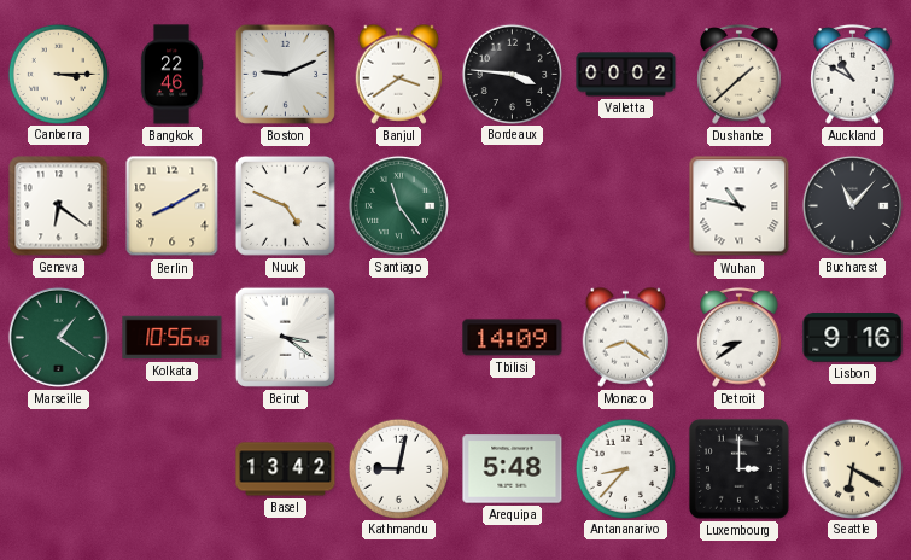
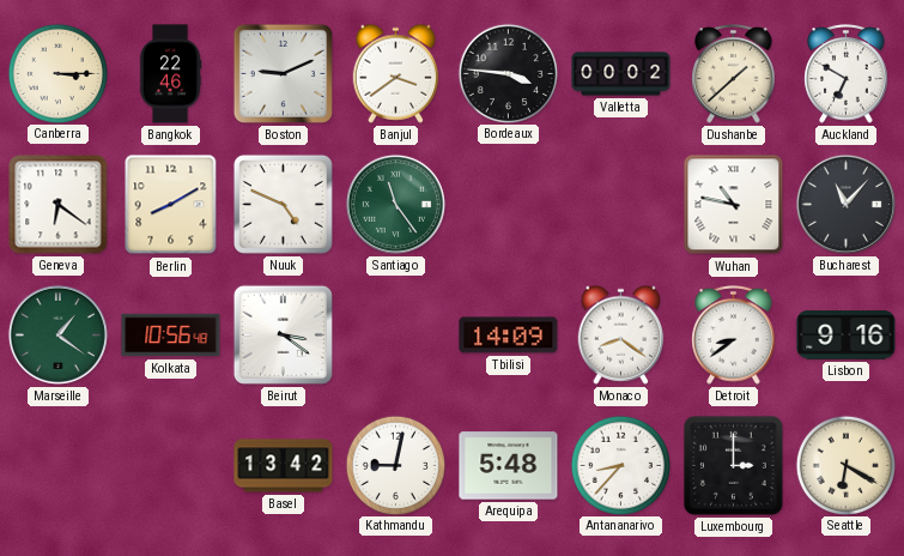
Auckland: 10:50 -> 6:50 (847, 74)
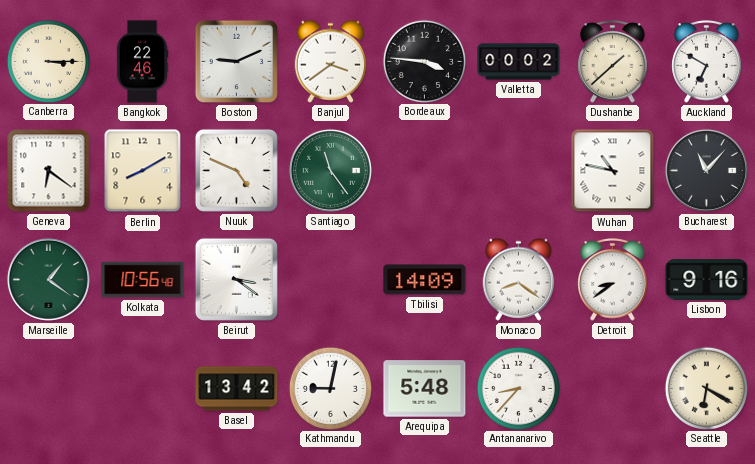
Luxembourg: 3:00 -> none (733, 465)
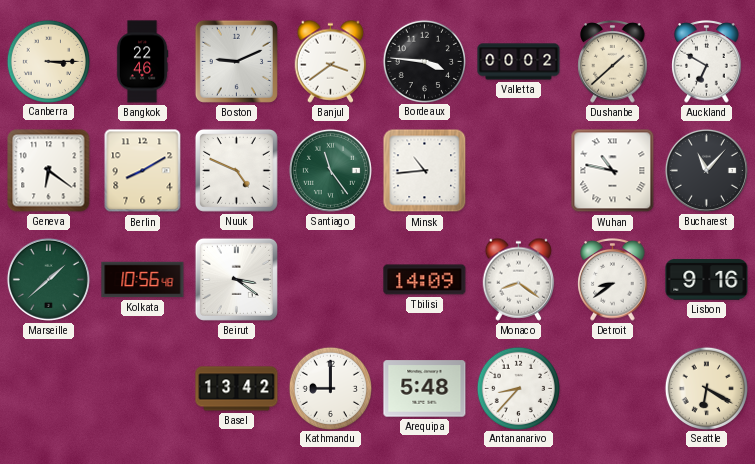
Minsk: none -> 10:44 (425, 171)
Marseille: 1:21 -> 1:38 (48, 279)
Kathmandu: 9:02 -> 9:00 (330, 388)
